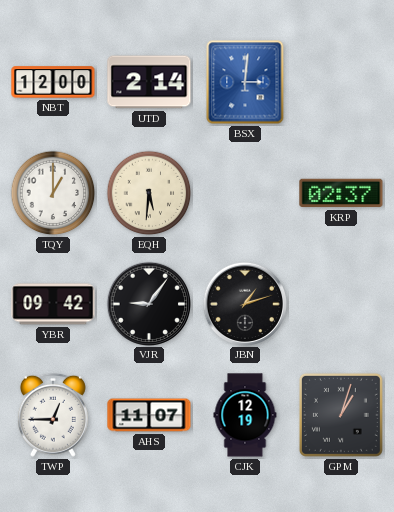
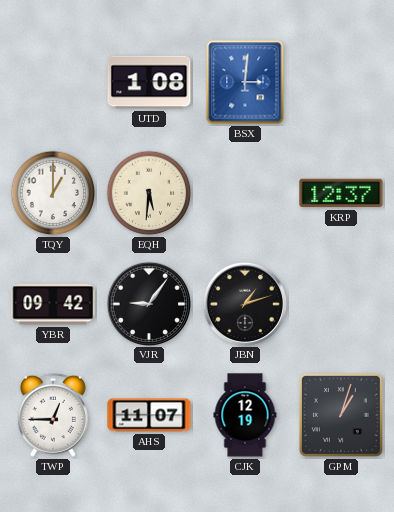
NBT: 12:00 -> none (53, 82)
UTD: 2:14 -> 1:08 (149, 82)
KRP: 02:37 -> 12:37 (341, 193)
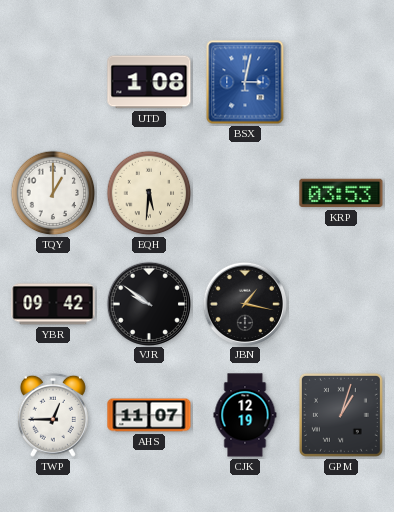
BSX: 3:01 -> 3:02 (245, 82)
KRP: 12:37 -> 03:53 (341, 193)
VJR: 9:06 -> 9:51 (148, 303)
JBN: 1:12 -> 1:17 (244, 303)
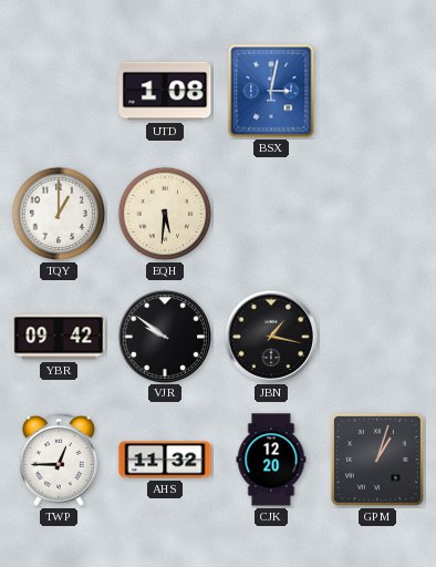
KRP: 03:53 -> none (341, 193)
AHS: 11:07 -> 11:32 (165, 460)
CJK: 12:19 -> 12:20 (271, 460)
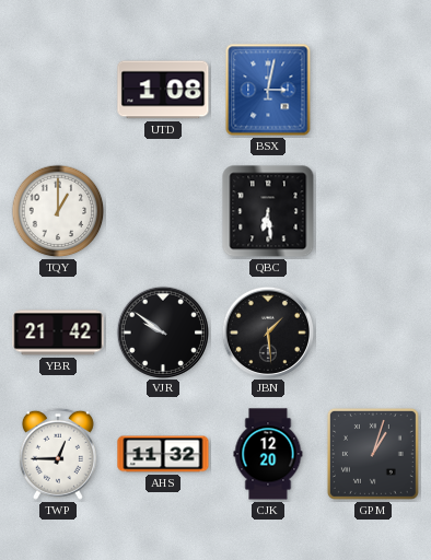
EQH: 5:31 -> none (165, 214)
QBC: none -> 6:29 (268, 211)
YBR: 09:42 -> 21:42 (58, 332)
JBN: 1:17 -> 1:29 (267, 331)
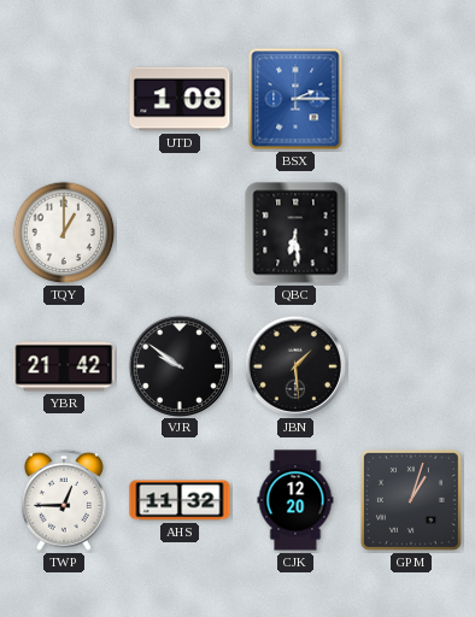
BSX: 3:02 -> 2:15 (295, 99)
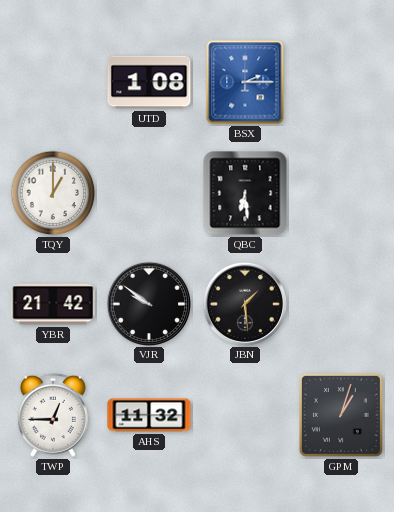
CJK: 12:20 -> none (295, 500)
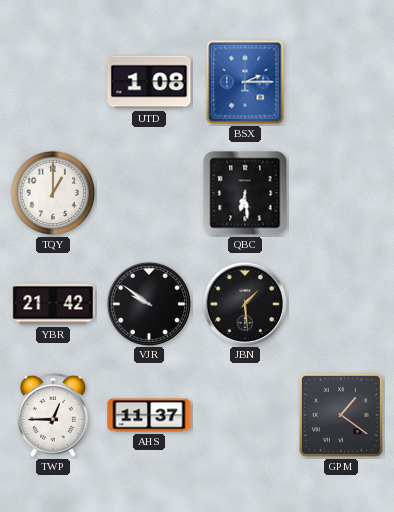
AHS: 11:32 -> 11:37 (149, 415)
GPM: 1:03 -> 1:21 (341, 415)
